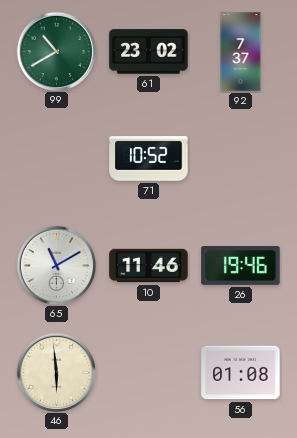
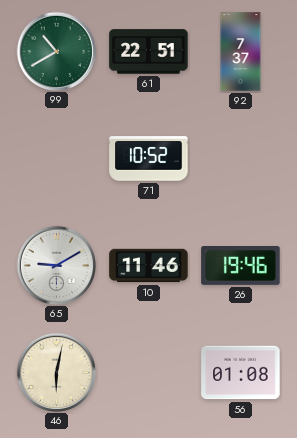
61: 23:02 -> 22:51 (149, 52)
65: 11:10 -> 9:10 (56, 265)
46: 5:59 -> 6:02 (56, 372)
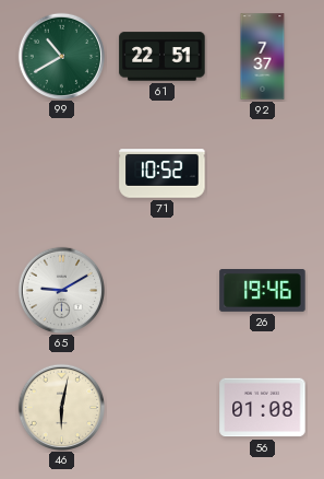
10: 11:46 -> none (149, 266)
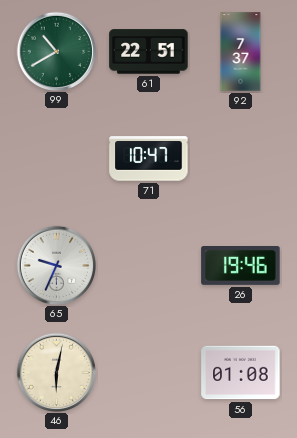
71: 10:52 -> 10:47 (149, 159)
65: 9:10 -> 9:34 (56, 265)
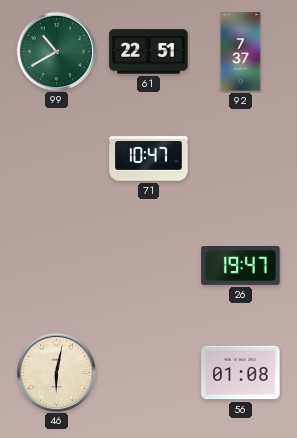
65: 9:34 -> none (56, 265)
26: 19:46 -> 19:47 (241, 266)
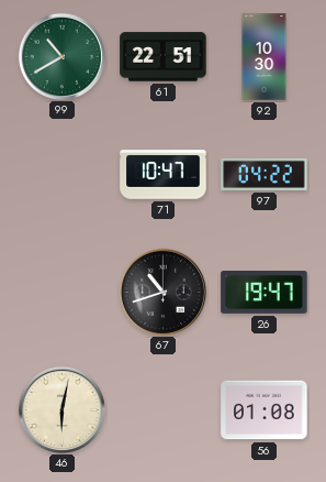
92: 7:37 -> 10:30 (265, 57)
97: none -> 04:22 (265, 174)
67: none -> 10:42 (162, 292)
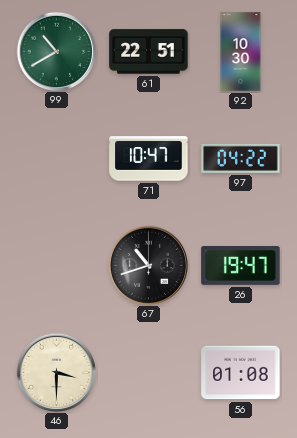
46: 6:02 -> 3:30 (56, 372)
